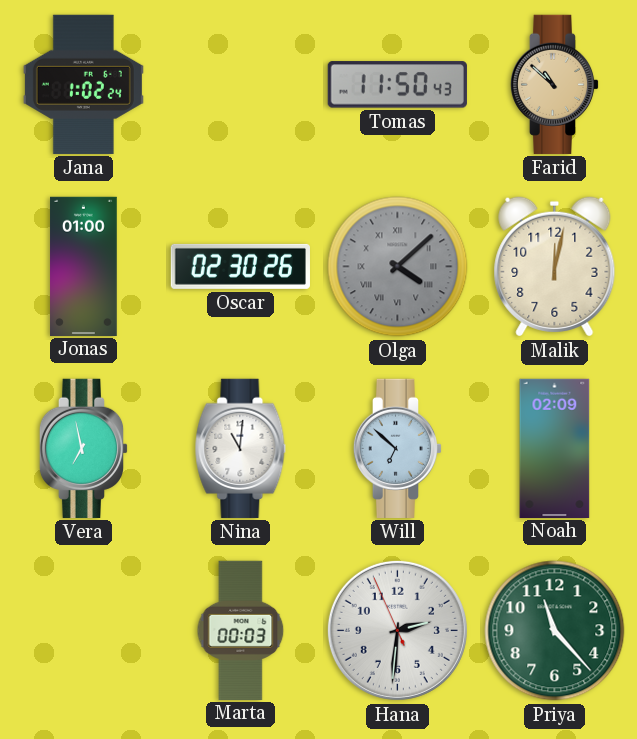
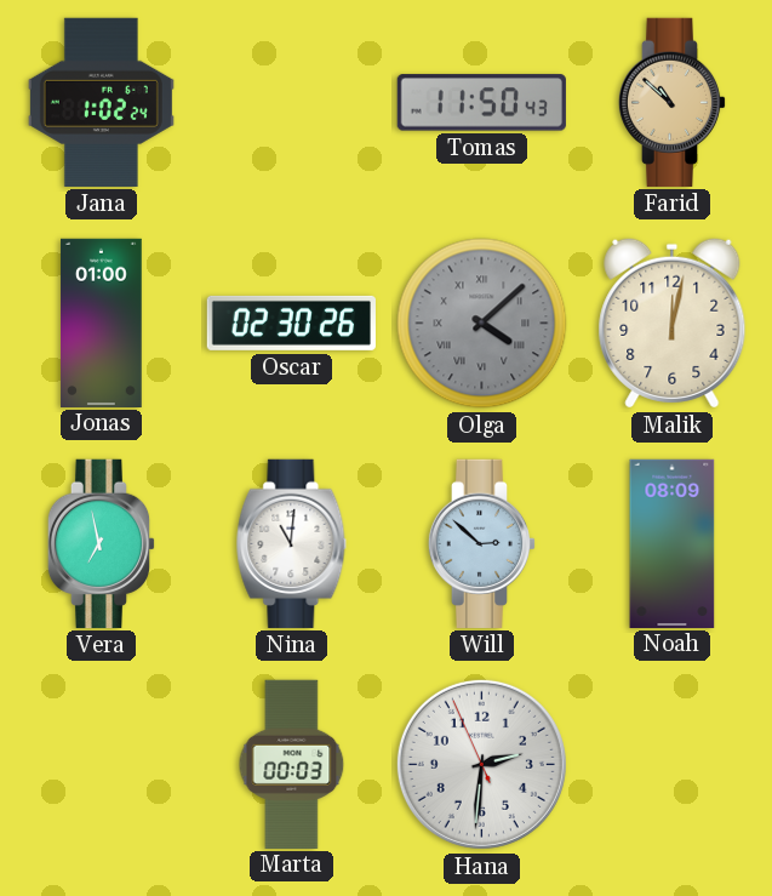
Will: 6:52 -> 2:52 (482, 543)
Noah: 02:09 -> 08:09 (673, 543)
Priya: 11:23 -> none (555, 631)
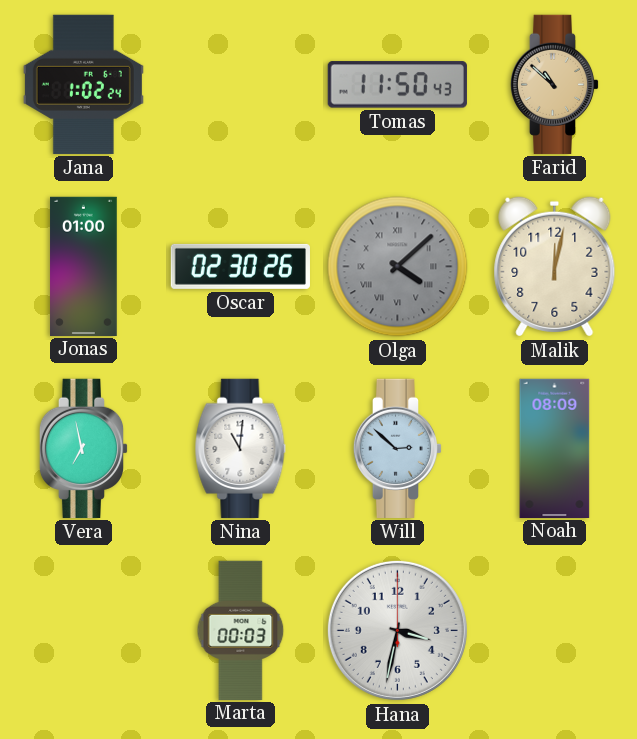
Hana: 2:30 -> 3:32 (397, 630)
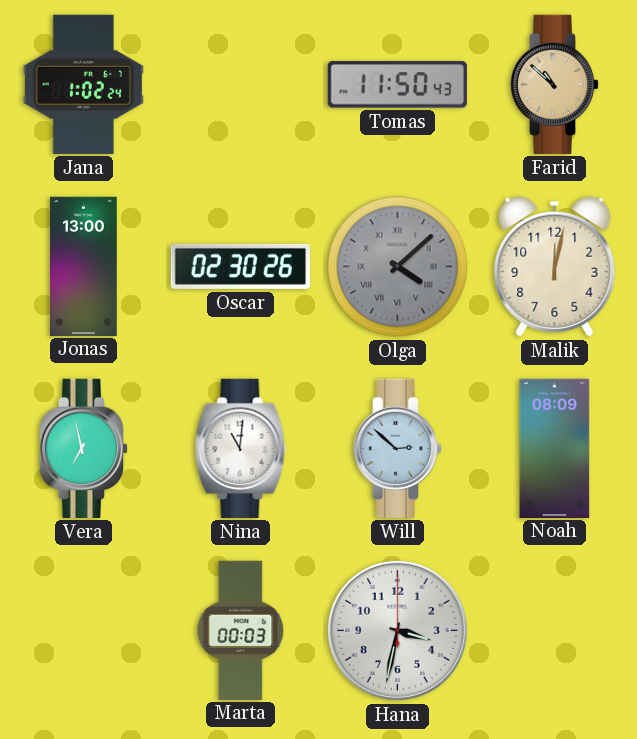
Jonas: 01:00 -> 13:00 (84, 266)
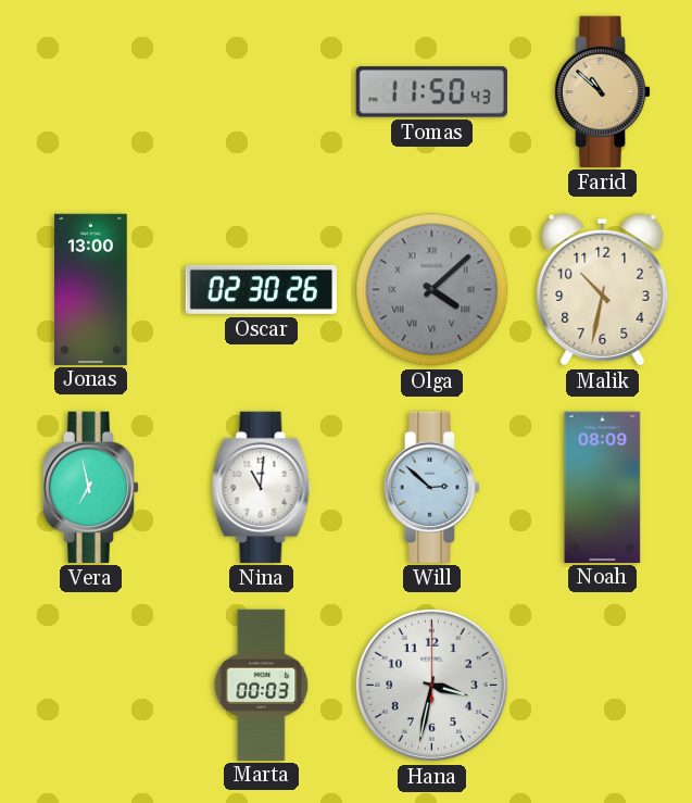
Jana: 1:02 -> none (83, 84)
Malik: 12:02 -> 10:32 (603, 290)
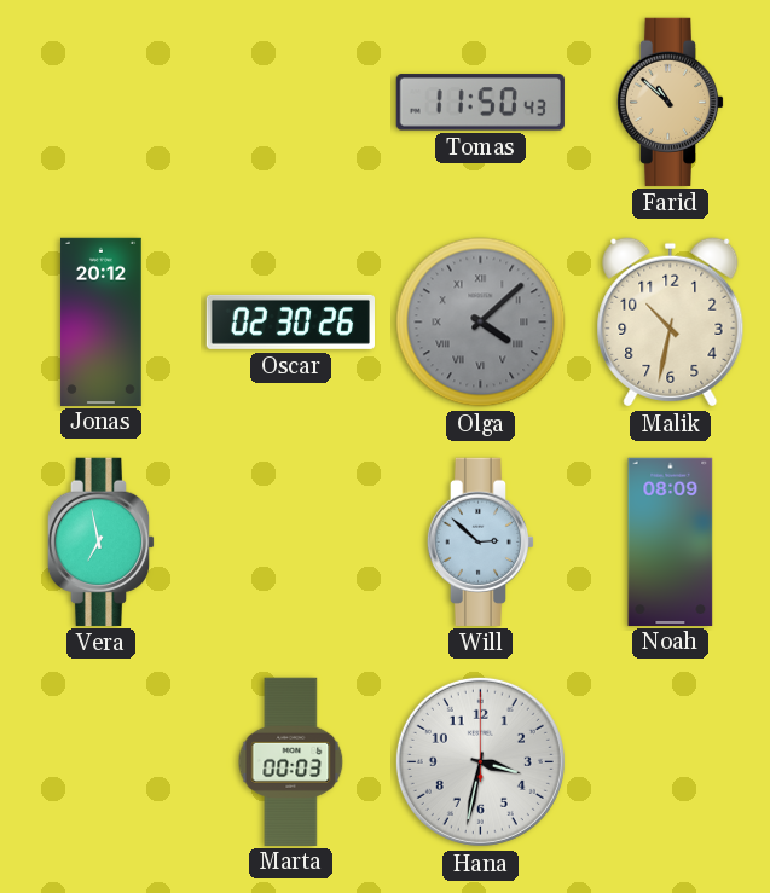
Jonas: 13:00 -> 20:12 (102, 321)
Nina: 11:01 -> none (262, 487)
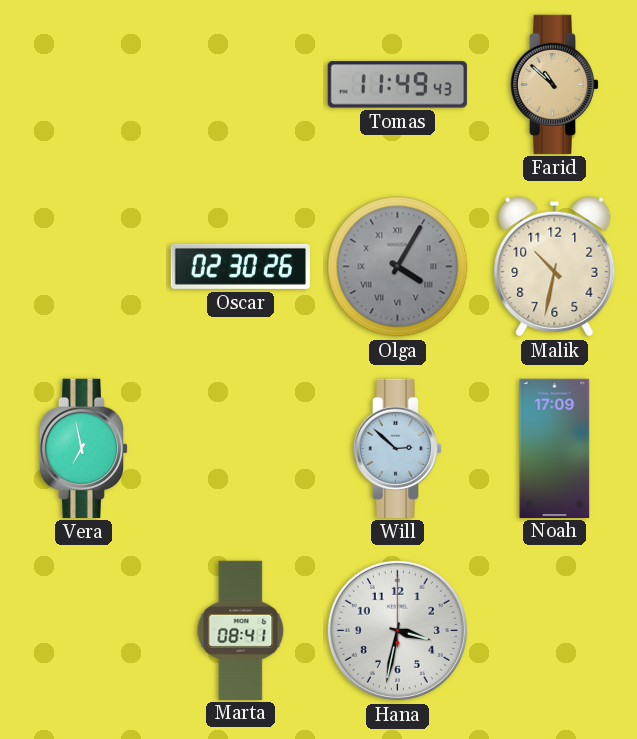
Tomas: 11:50 -> 11:49 (397, 85)
Jonas: 20:12 -> none (102, 321)
Olga: 4:08 -> 4:05 (398, 267)
Noah: 08:09 -> 17:09 (555, 448)
Marta: 00:03 -> 08:41 (241, 630)
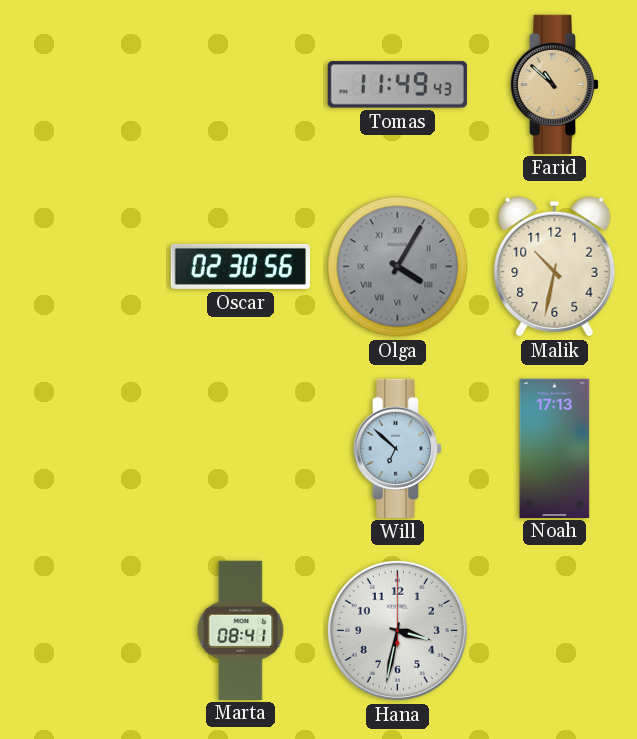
Oscar: 02:30:26 -> 02:30:56 (240, 266)
Vera: 6:58 -> none (84, 448)
Will: 2:52 -> 6:52 (398, 448)
Noah: 17:09 -> 17:13 (555, 448)
